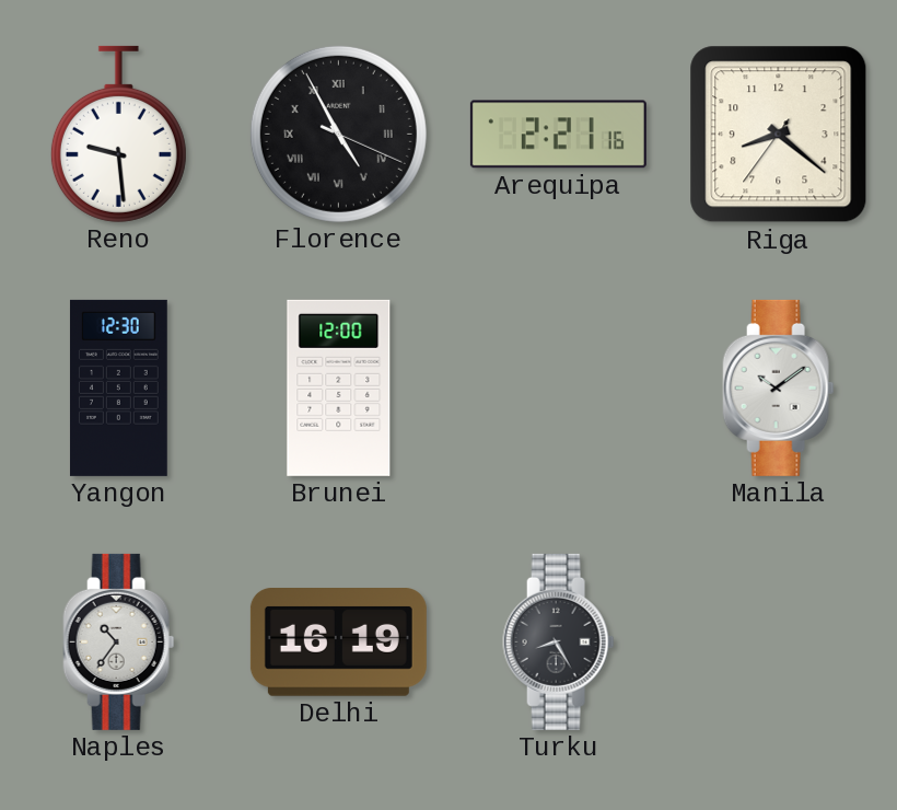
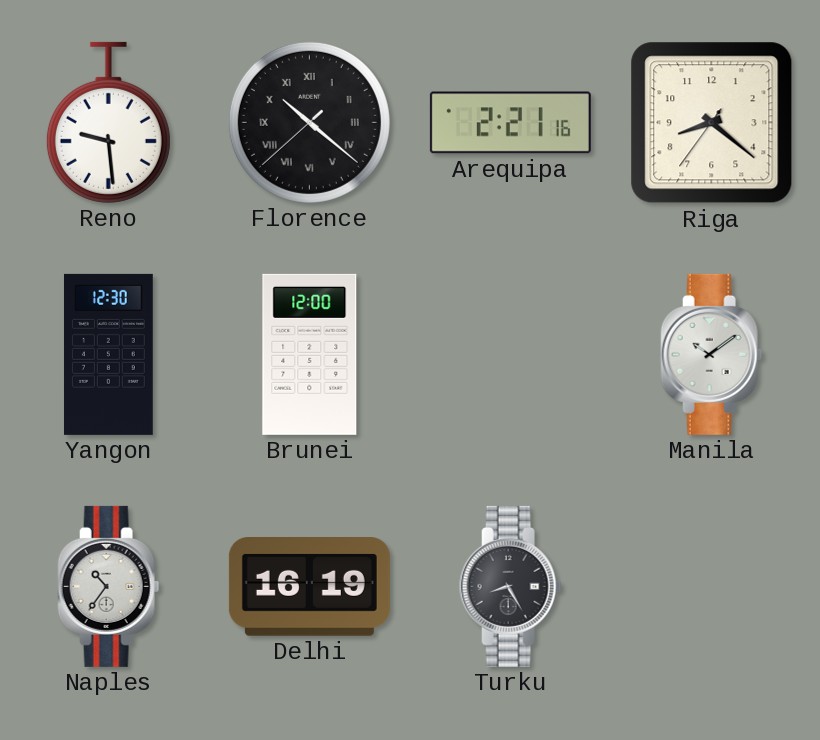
Florence: 4:55 -> 10:21 (309, 122)
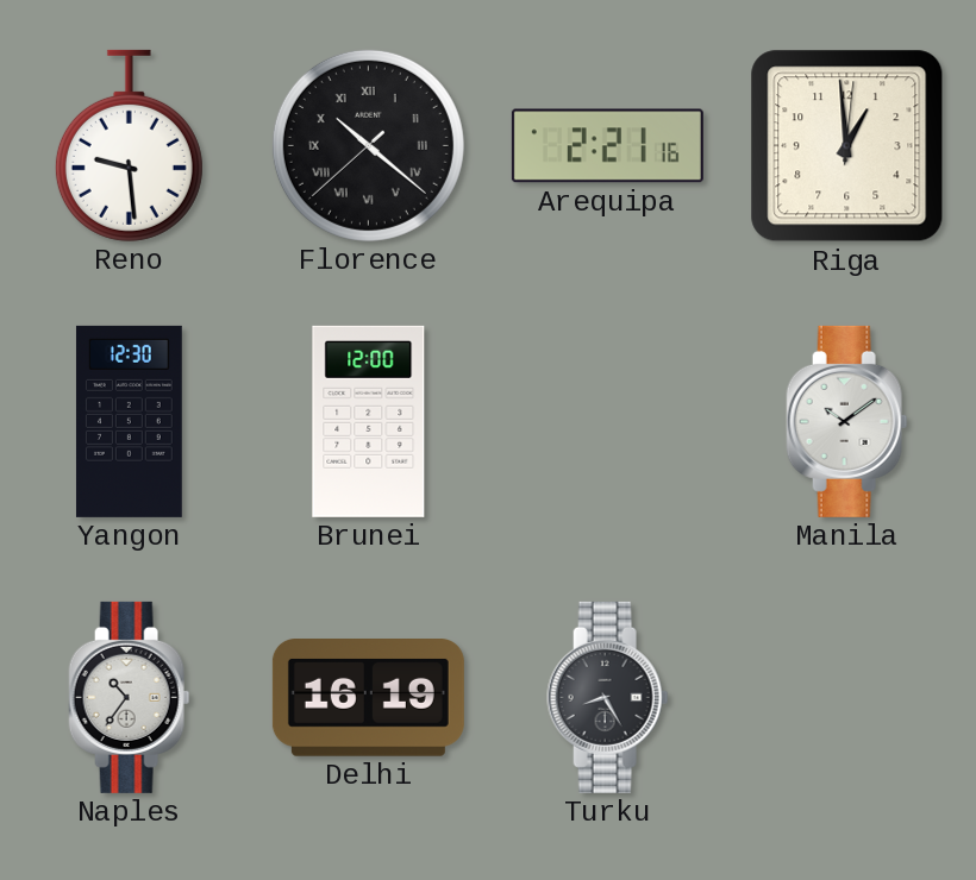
Riga: 8:21 -> 12:59 (847, 146)
